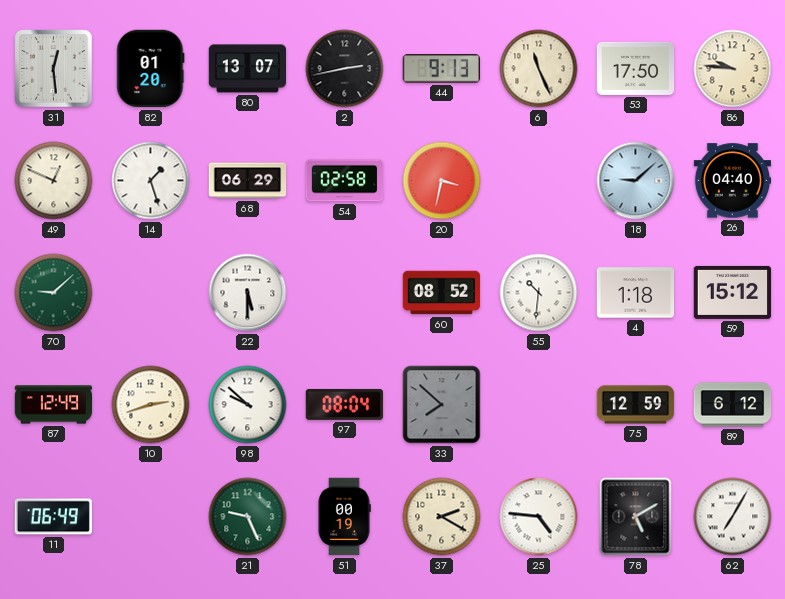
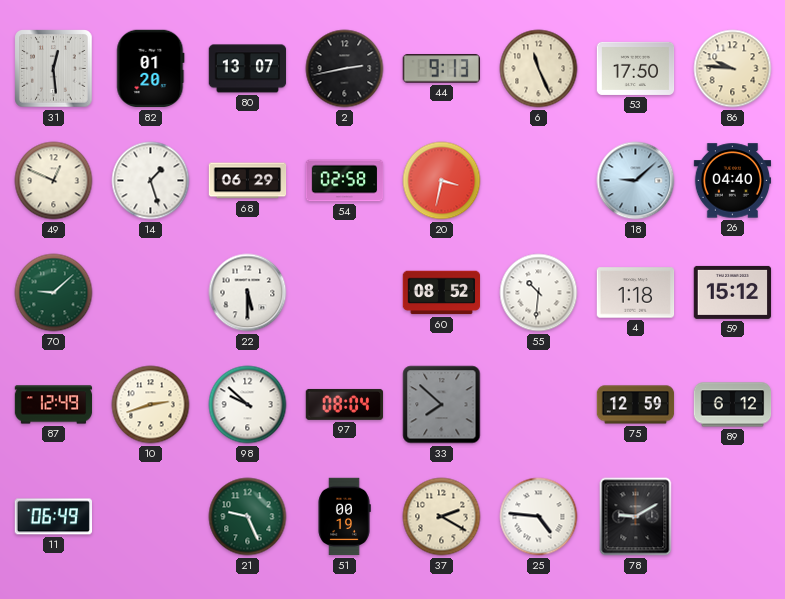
78: 5:10 -> 9:10 (636, 517)
62: 7:05 -> none (733, 517)
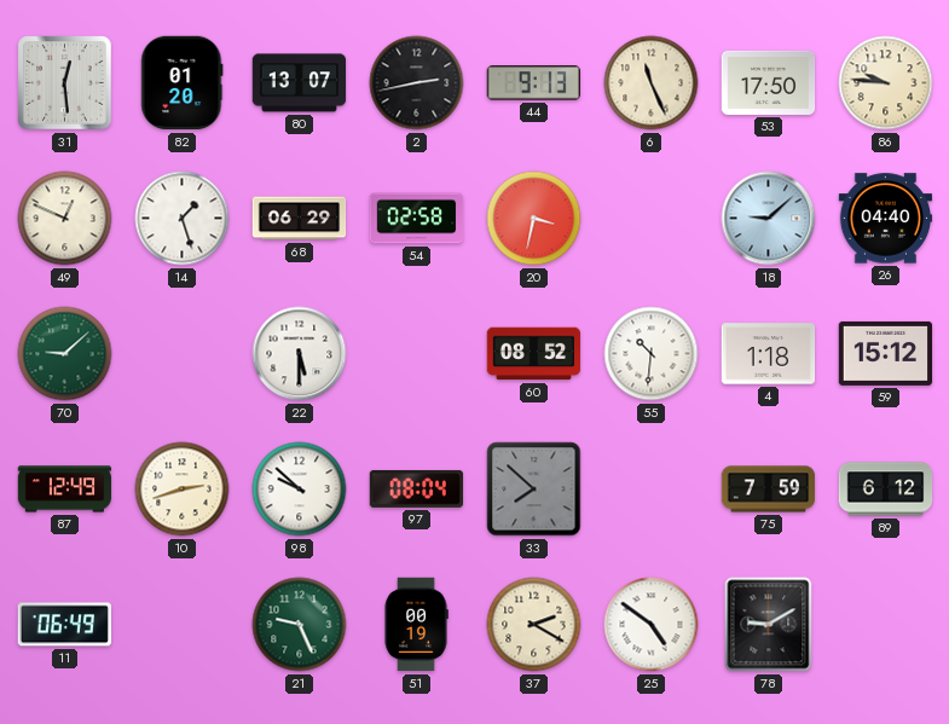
75: 12:59 -> 7:59 (769, 490)
25: 4:46 -> 4:51 (652, 625)
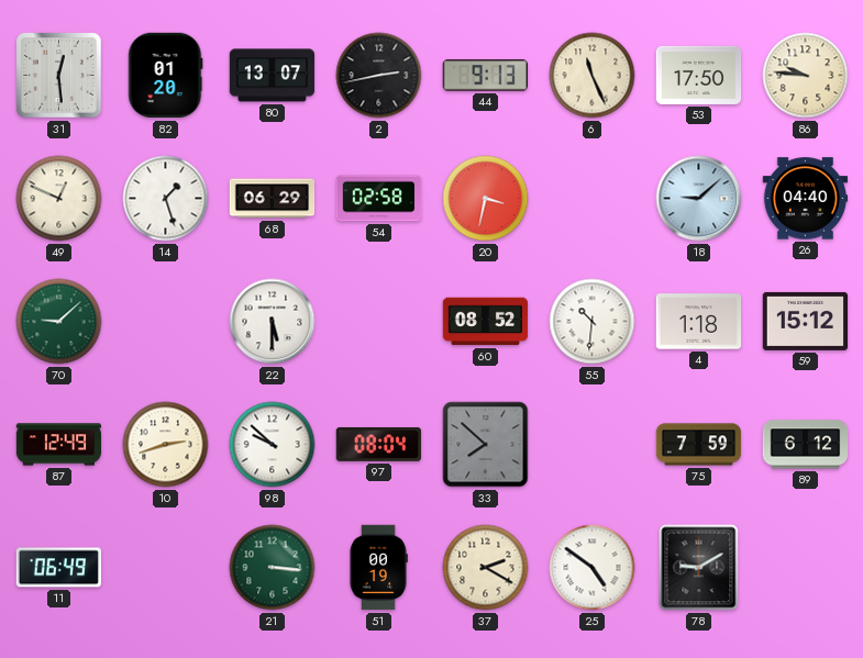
21: 9:26 -> 3:16 (273, 568)
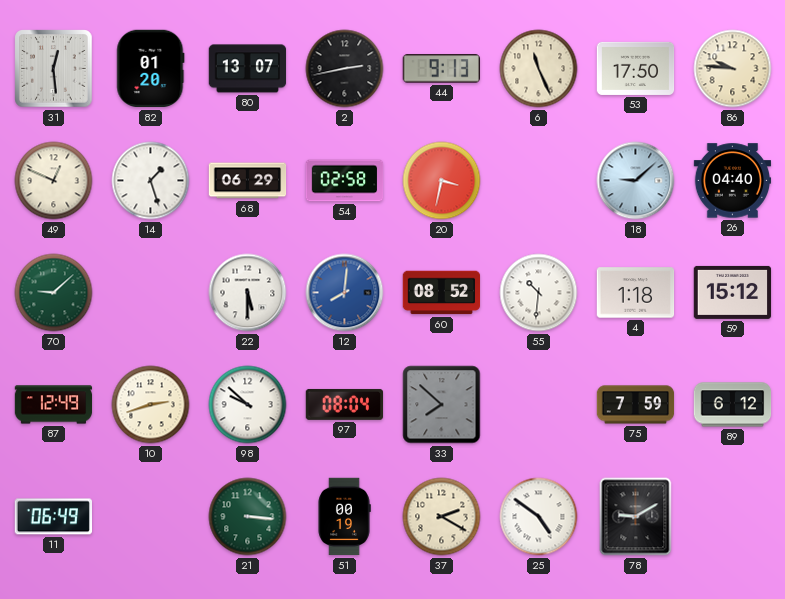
12: none -> 8:01 (345, 293)
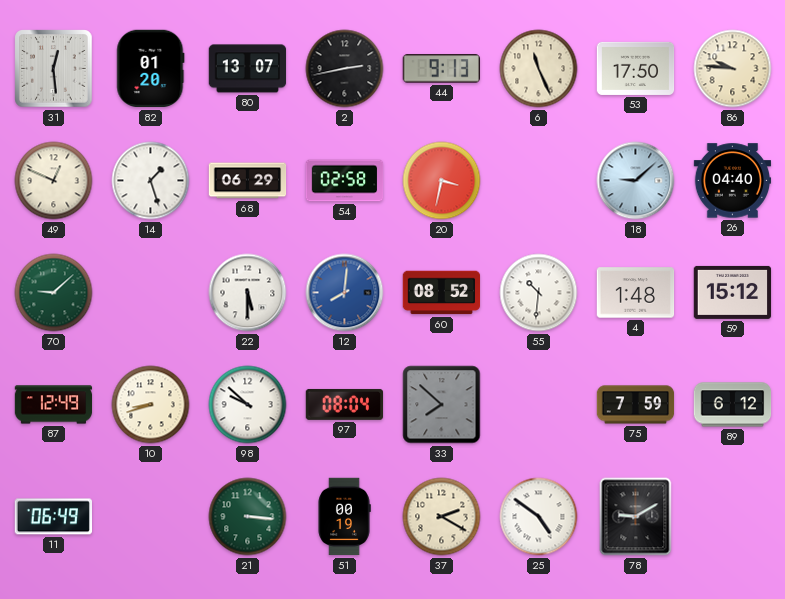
4: 1:18 -> 1:48 (636, 293)
10: 2:42 -> 8:42 (151, 405)
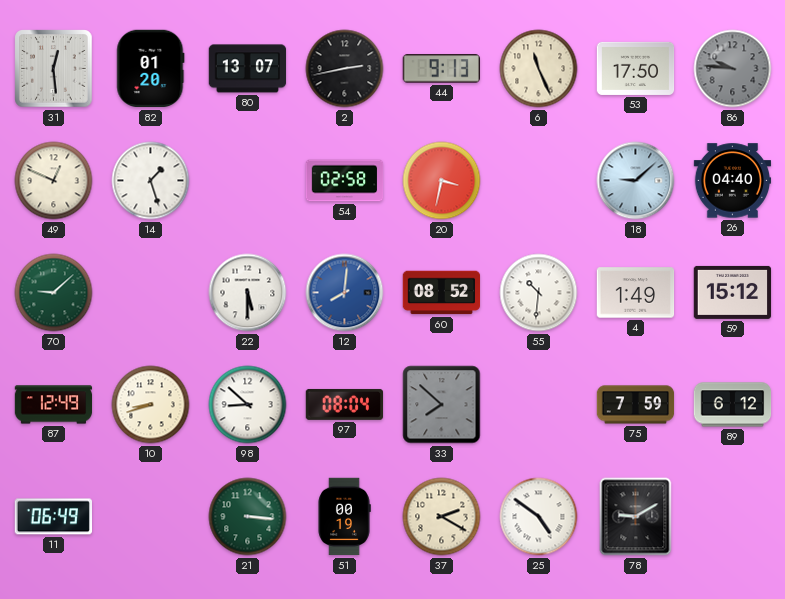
86 dial: cream -> grey (733, 69)
68: 06:29 -> none (248, 181)
4: 1:48 -> 1:49 (636, 293)
98: 9:52 -> 8:52 (248, 405)
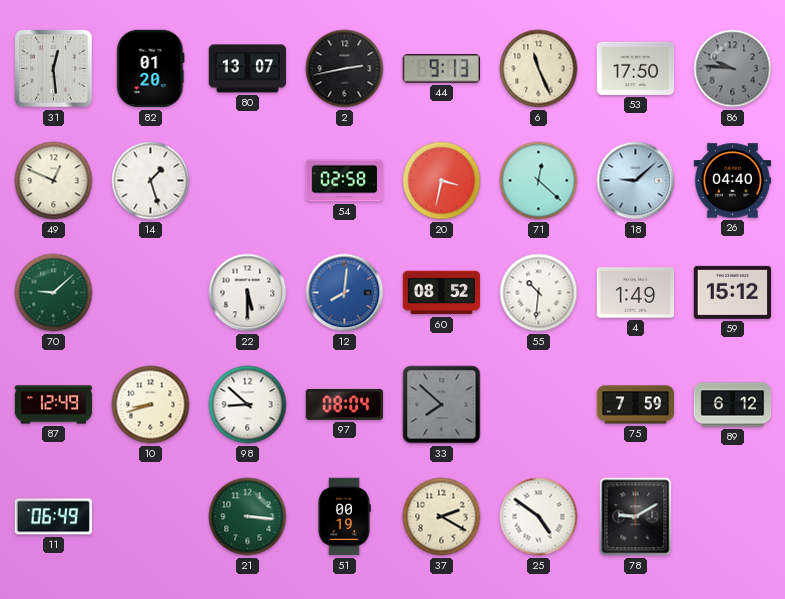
71: none -> 12:22 (539, 181)
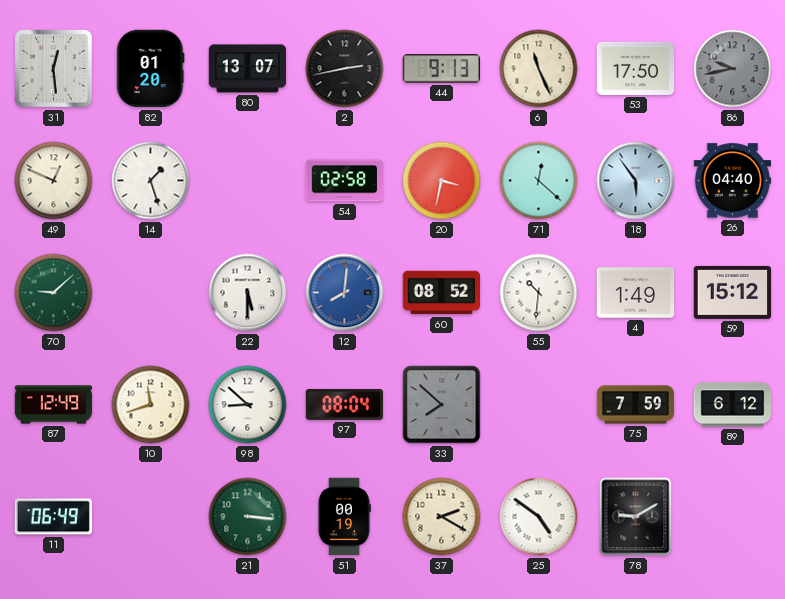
86: 9:46 -> 9:43 (733, 69)
18: 9:08 -> 5:54 (636, 181)
10: 8:42 -> 11:42 (151, 405)
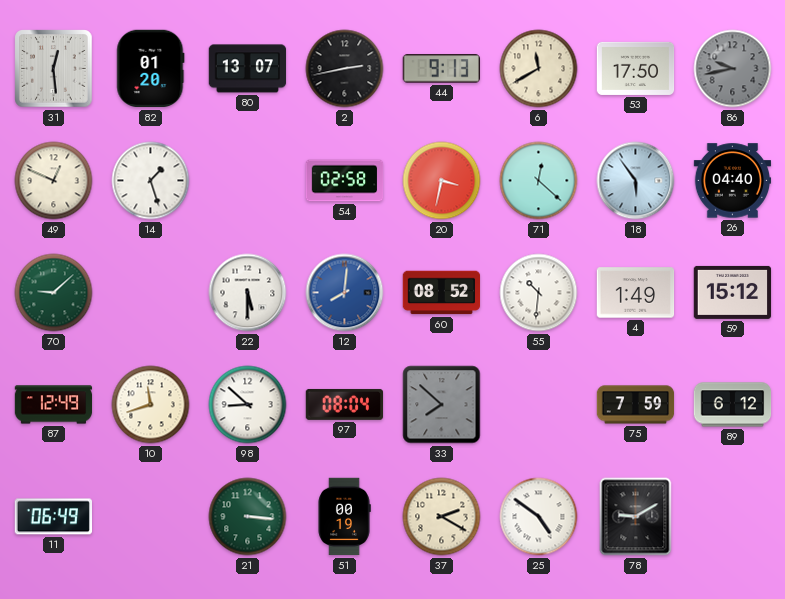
6: 11:26 -> 11:40 (539, 69)
